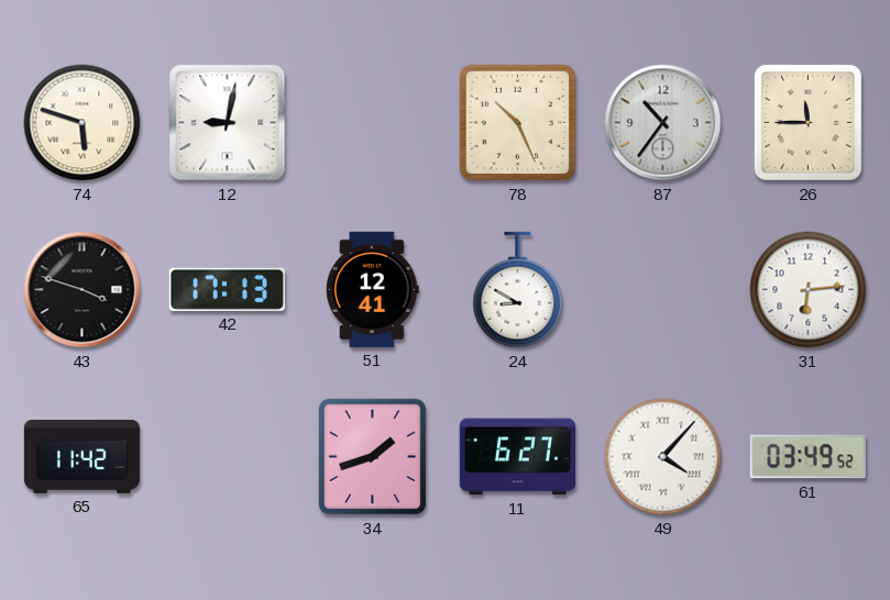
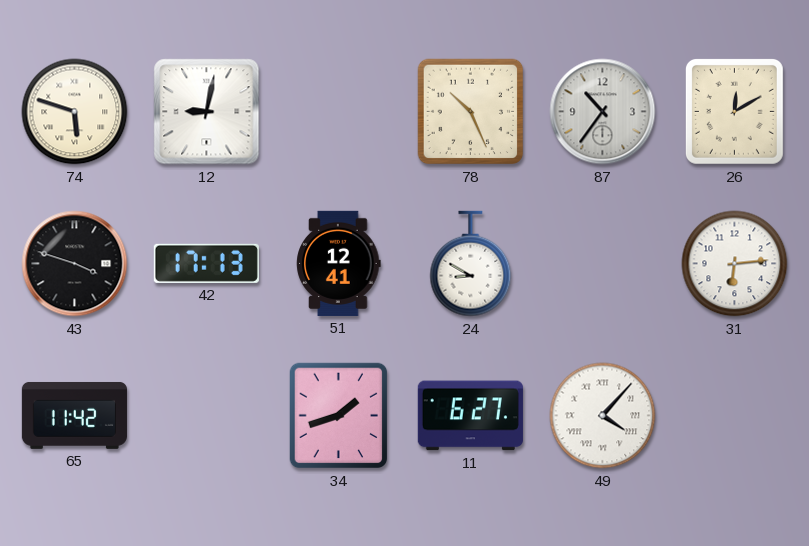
26: 11:45 -> 12:10 (734, 111)
61: 03:49 -> none (807, 457)
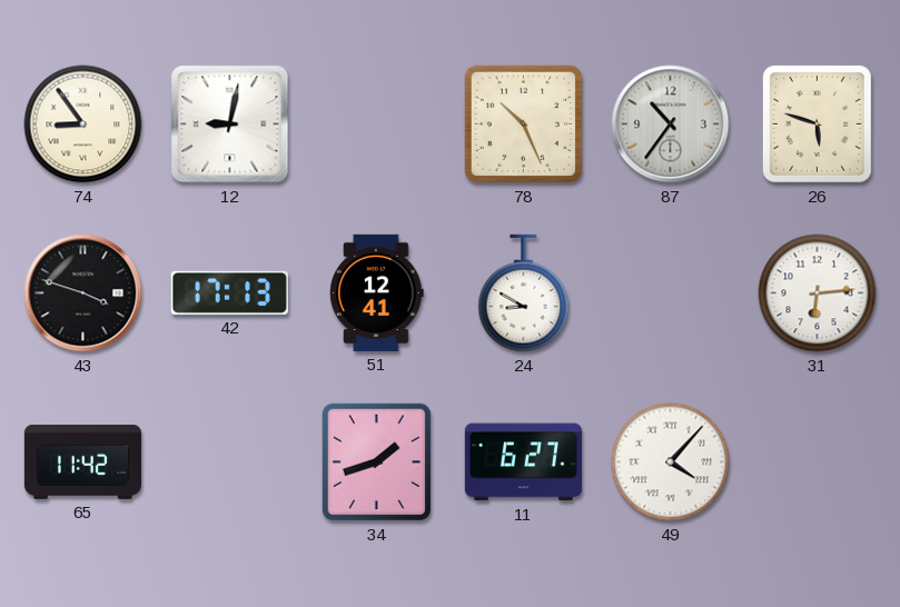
74: 5:48 -> 8:54 (83, 125)
26: 12:10 -> 5:48 (817, 123)
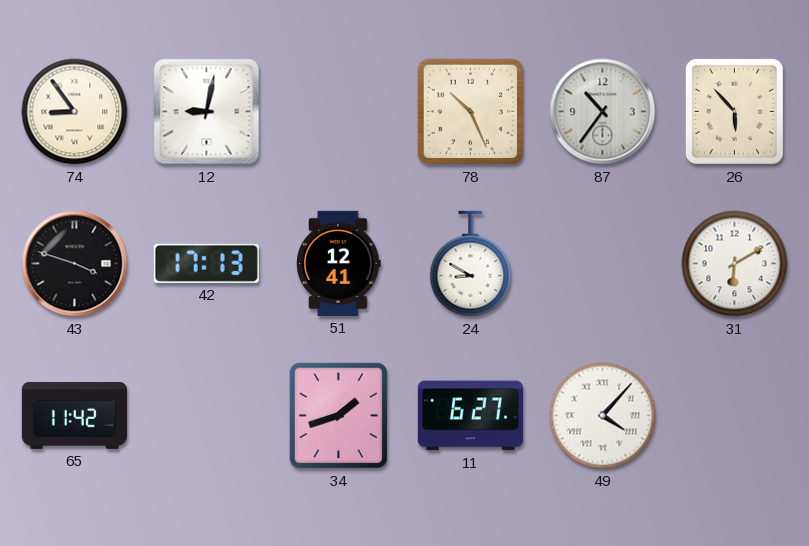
26: 5:48 -> 5:53 (734, 111)
31: 6:14 -> 6:10 (735, 264)
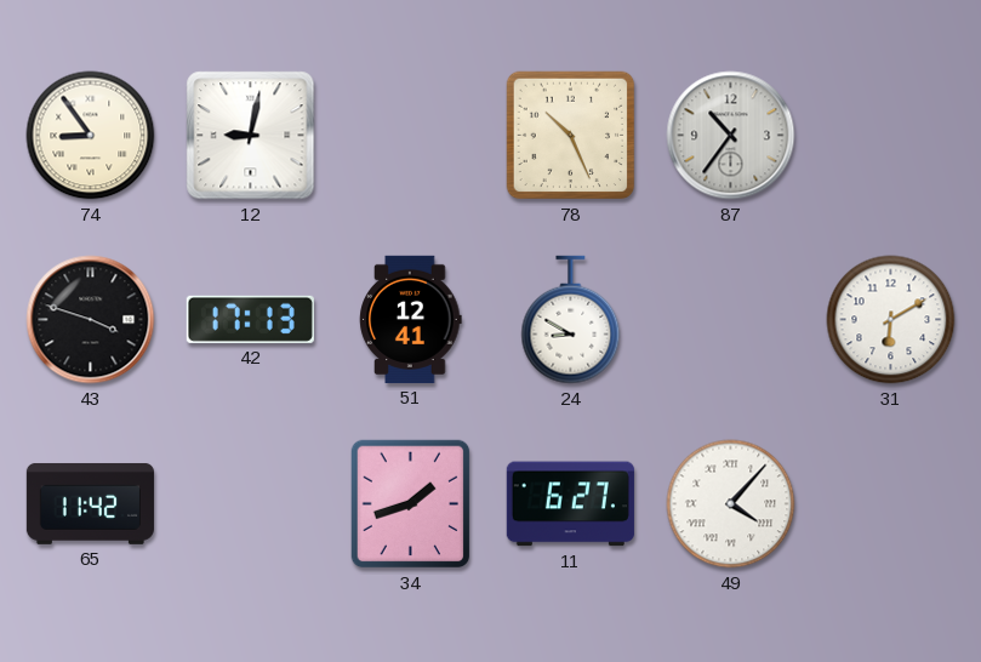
26: 5:53 -> none (734, 111)
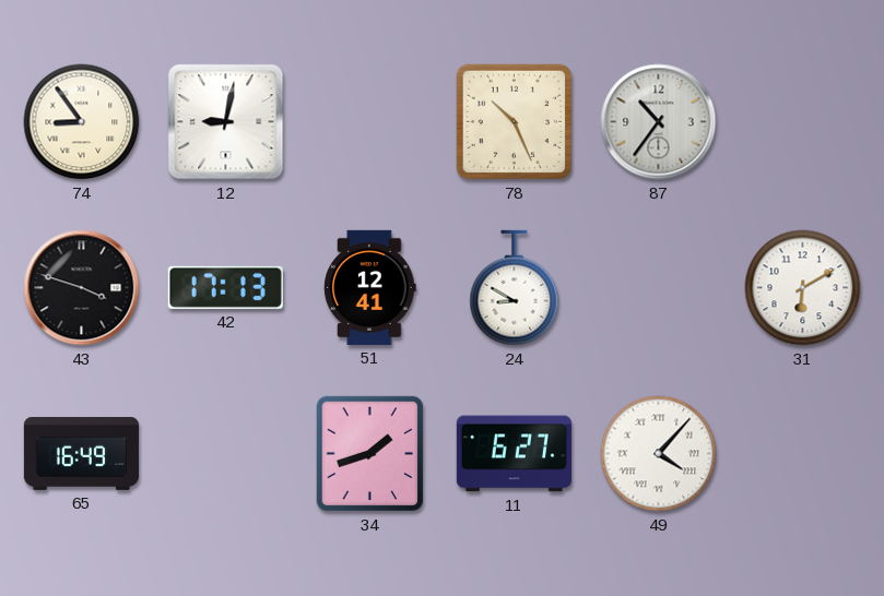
65: 11:42 -> 16:49 (81, 453)
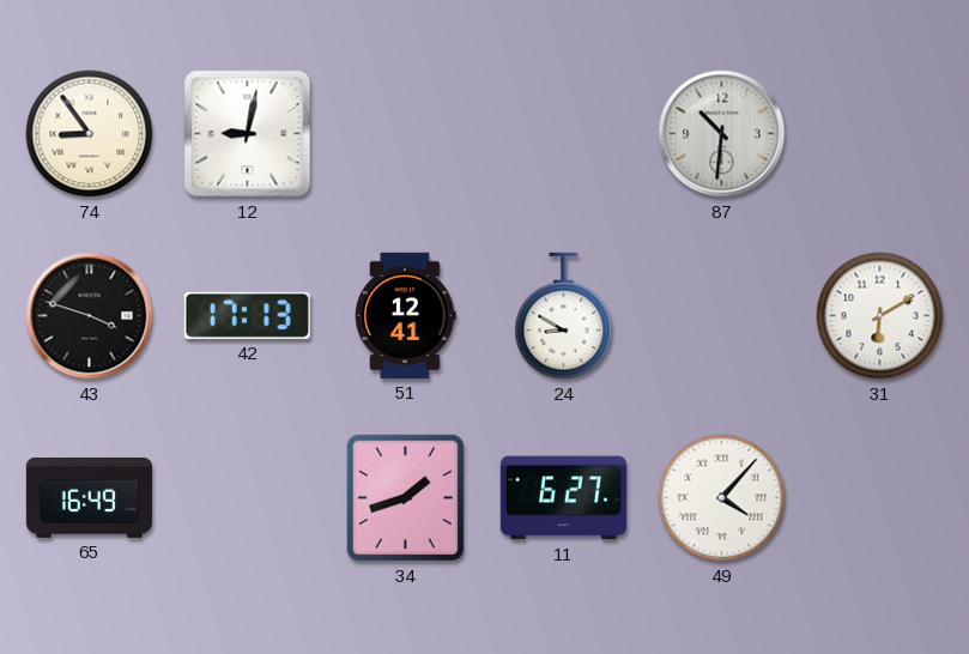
78: 10:26 -> none (515, 122)
87: 10:36 -> 10:31 (722, 134)
